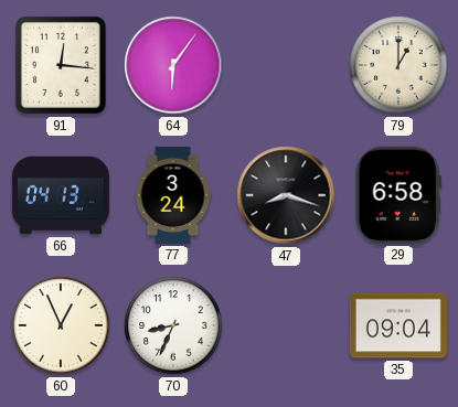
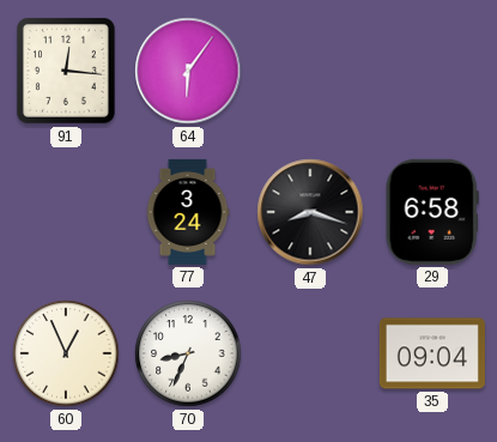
79: 1:00 -> none (398, 65)
66: 04:13 -> none (61, 195)
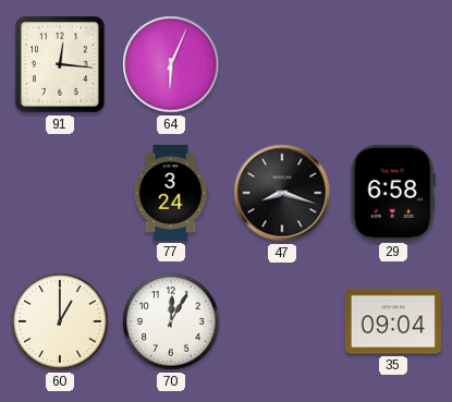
64: 6:06 -> 6:04 (171, 64)
60: 12:56 -> 1:00 (60, 321)
70: 8:34 -> 12:05 (171, 321)
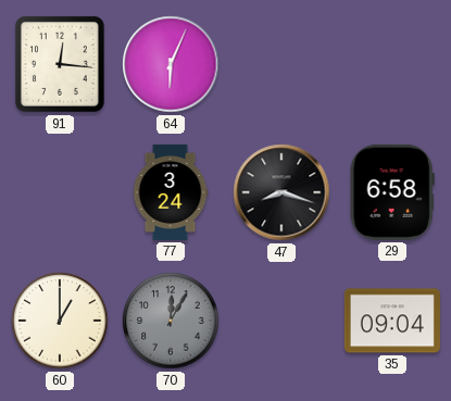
70 dial: white -> grey (171, 321)
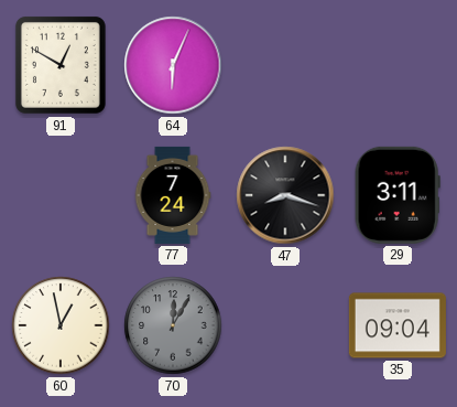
91: 12:16 -> 12:50 (61, 65)
77: 3:24 -> 7:24 (173, 195)
29: 6:58 -> 3:11 (398, 195)
60: 1:00 -> 12:58 (61, 325)
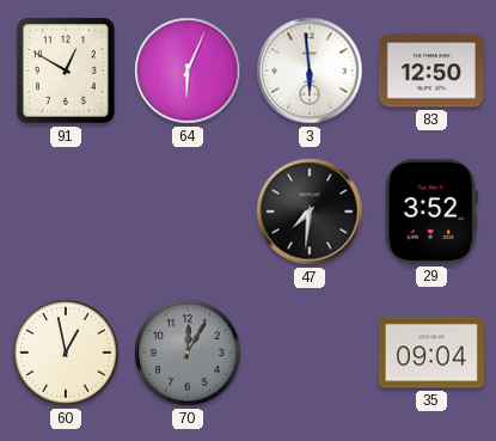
3: none -> 5:59 (310, 71)
83: none -> 12:50 (431, 71)
77: 7:24 -> none (173, 195)
47: 8:18 -> 7:31 (310, 212)
29: 3:11 -> 3:52 (431, 212)
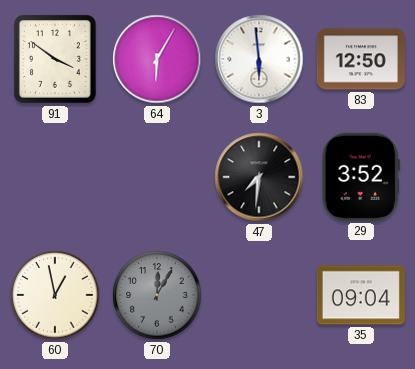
91: 12:50 -> 3:51 (55, 59)
64: 6:04 -> 6:05 (157, 59)
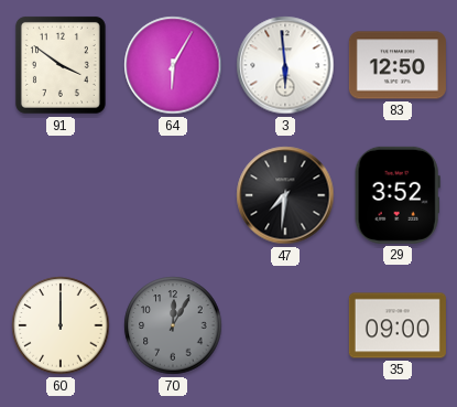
60: 12:58 -> 12:00 (61, 325)
35: 09:04 -> 09:00 (398, 325)
